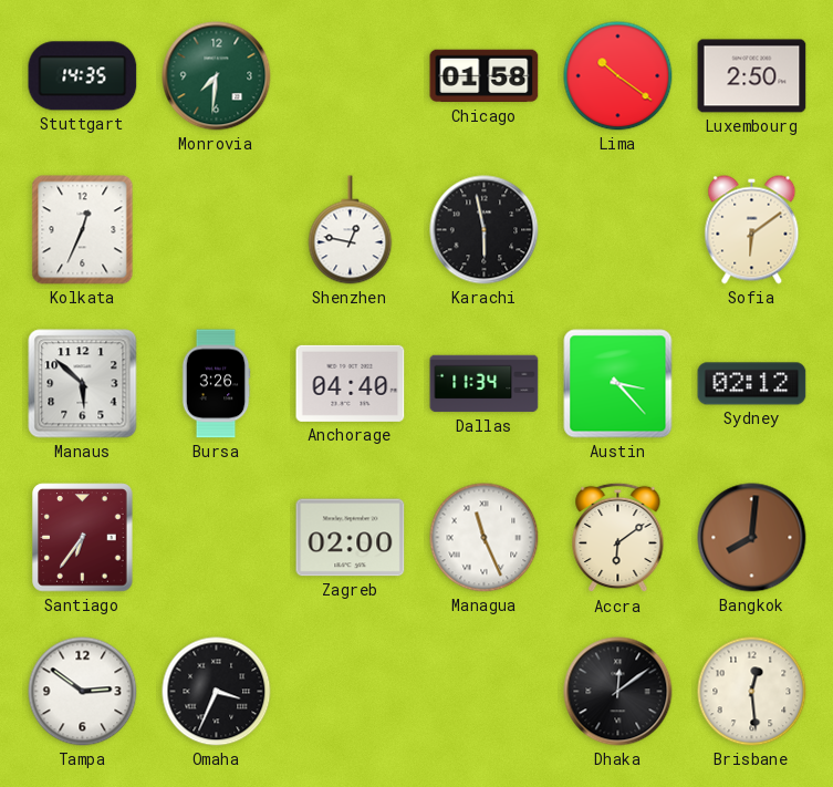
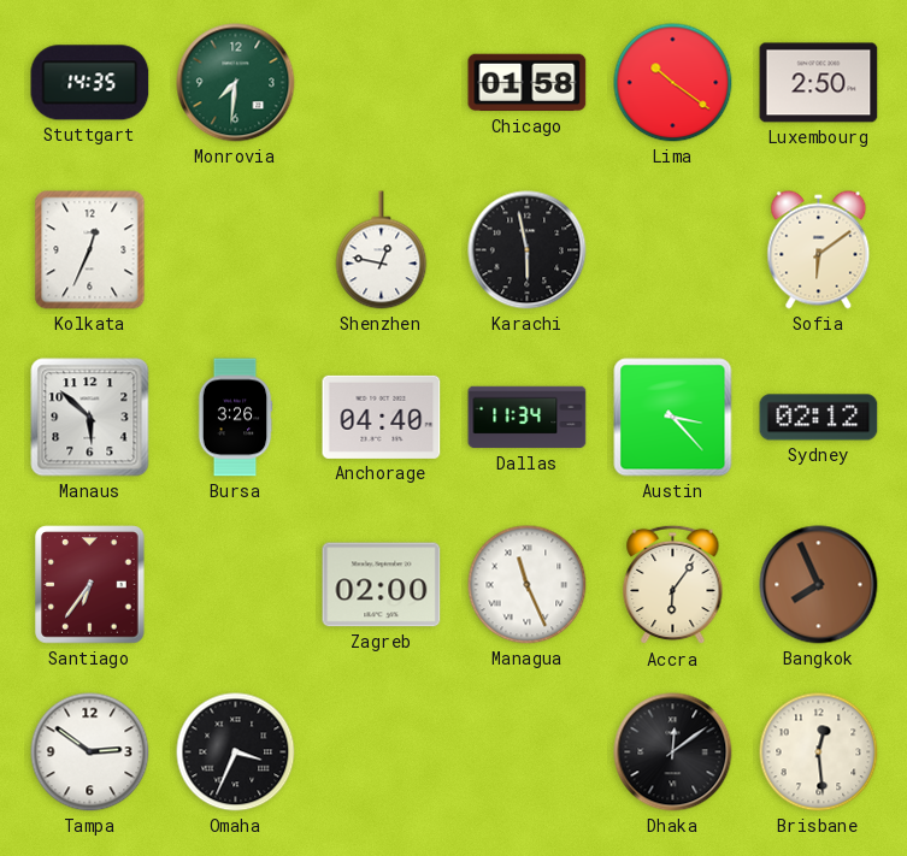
Accra: 6:09 -> 6:06 (673, 585)
Bangkok: 8:01 -> 7:56 (819, 585)
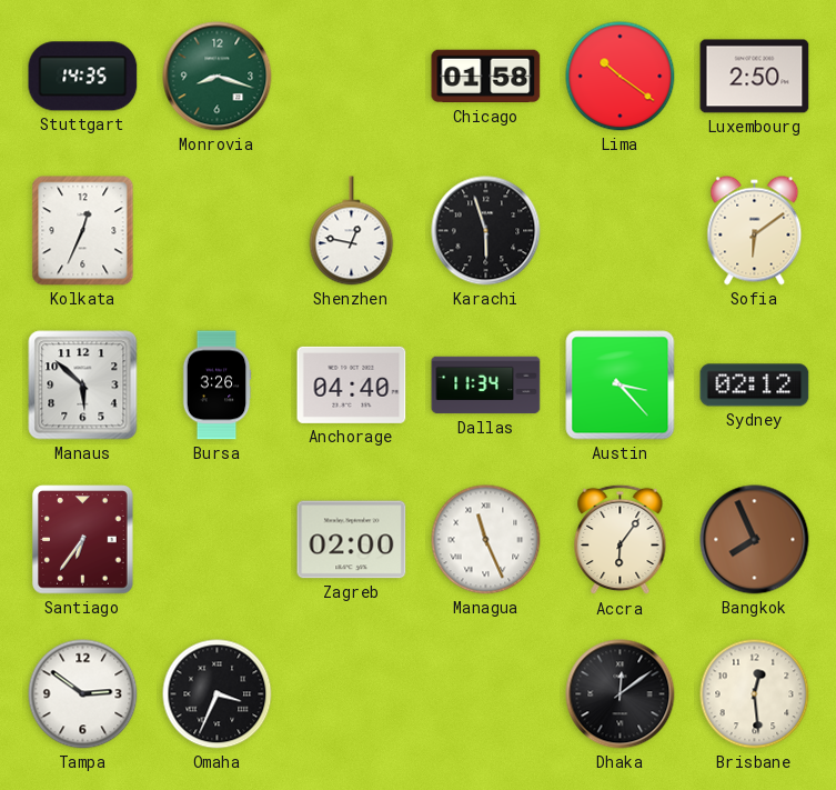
Monrovia: 7:31 -> 8:18 (218, 77)
Karachi: 5:58 -> 5:57 (486, 231)
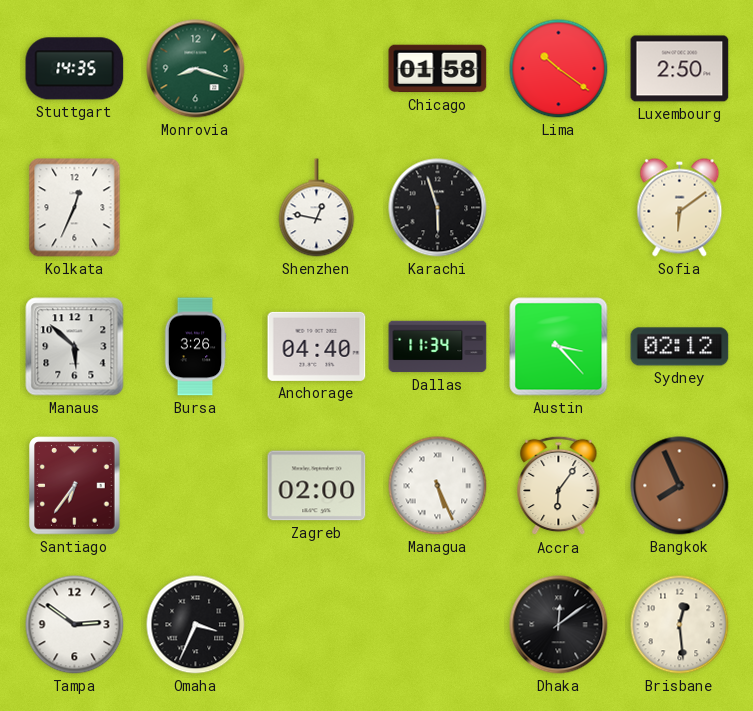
Managua: 11:26 -> 5:26 (438, 486)
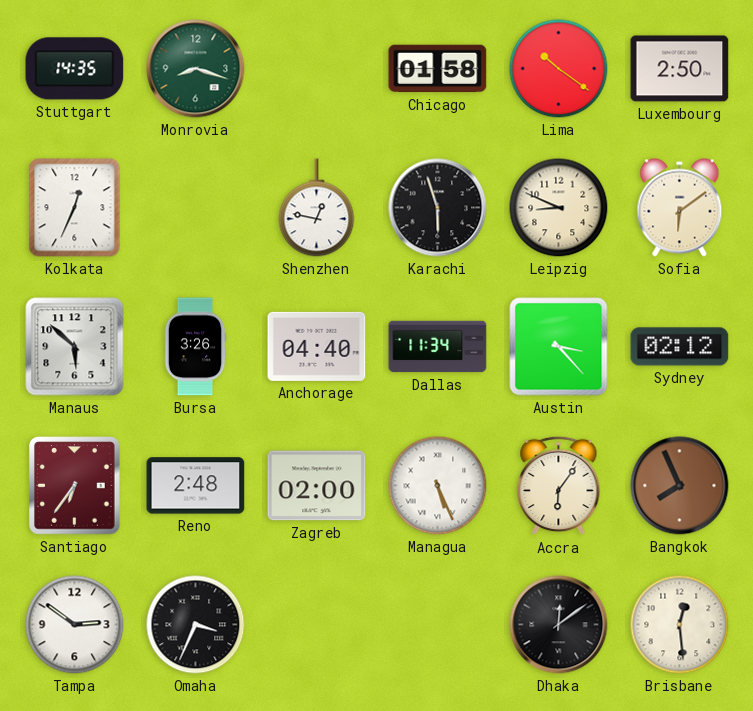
Leipzig: none -> 8:49 (559, 208)
Reno: none -> 2:48 (196, 486)
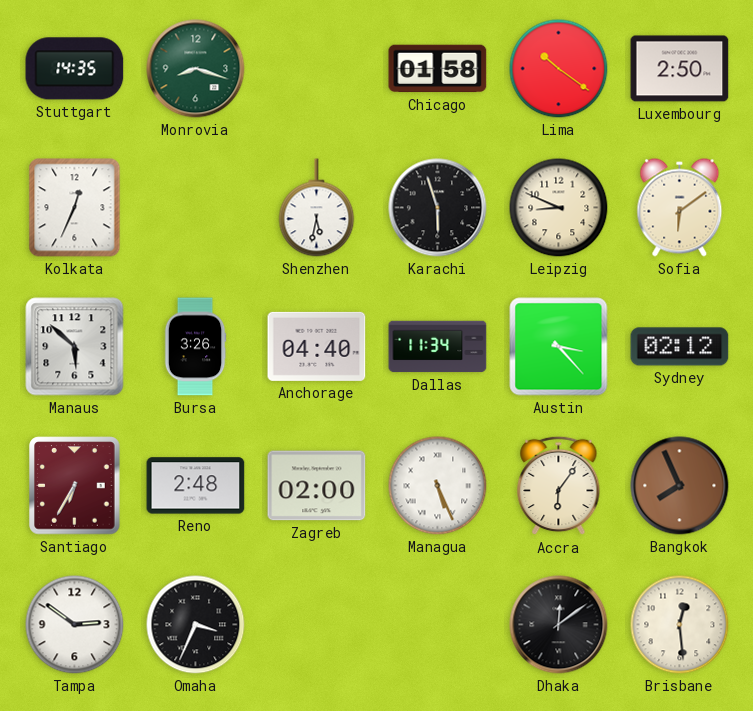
Shenzhen: 12:47 -> 5:32 (317, 208)
Santiago: 6:36 -> 6:35 (75, 486)
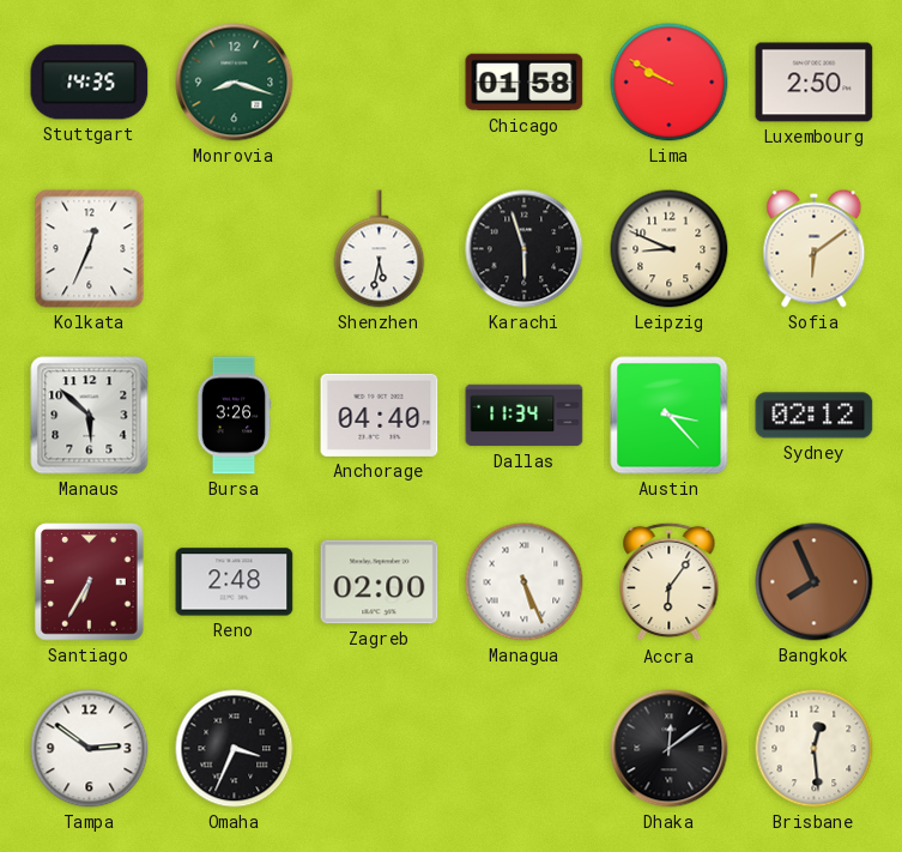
Lima: 10:21 -> 9:50 (670, 83)
